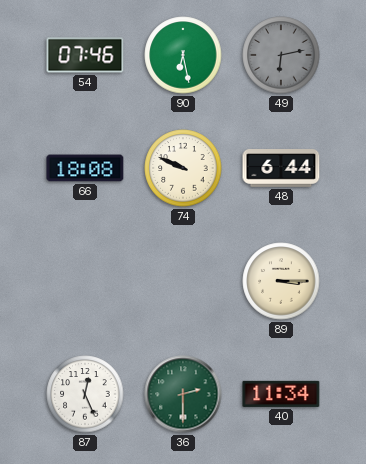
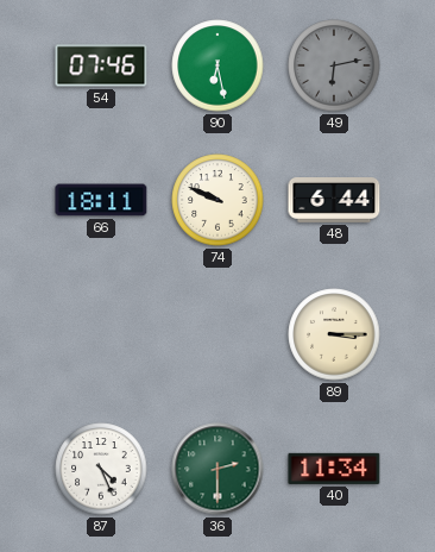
66: 18:08 -> 18:11 (101, 200)
87: 12:26 -> 4:26 (101, 469)
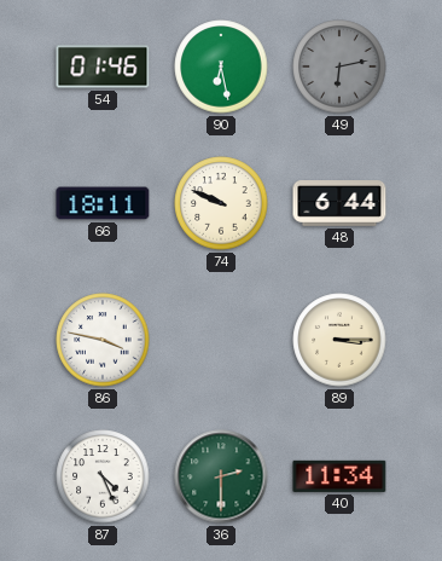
54: 07:46 -> 01:46 (103, 66)
86: none -> 3:47 (103, 340)
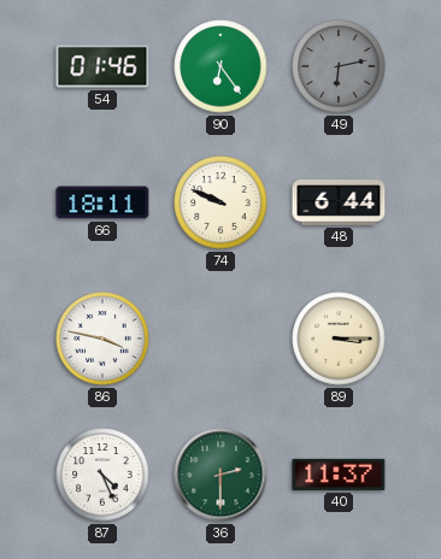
90: 6:28 -> 6:24 (220, 66)
40: 11:34 -> 11:37 (339, 475)
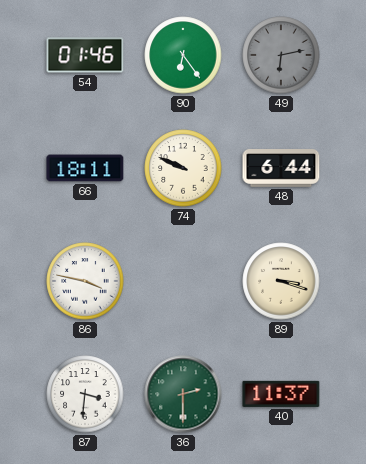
89: 3:15 -> 3:18 (281, 281)
87: 4:26 -> 3:31 (85, 394)
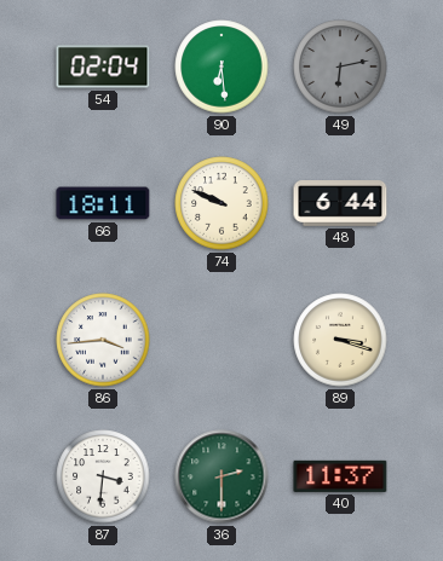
54: 01:46 -> 02:04 (103, 66)
90: 6:24 -> 6:29 (221, 66)
86: 3:47 -> 3:44 (103, 340)
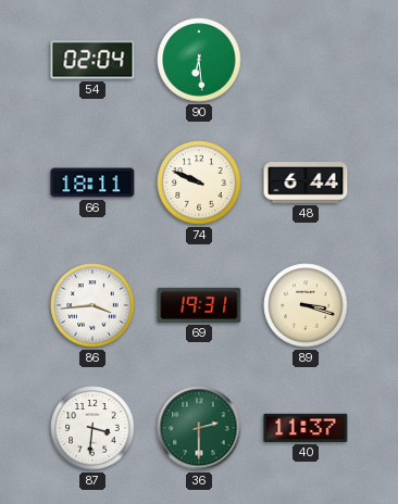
49: 6:13 -> none (340, 66)
69: none -> 19:31 (199, 305)
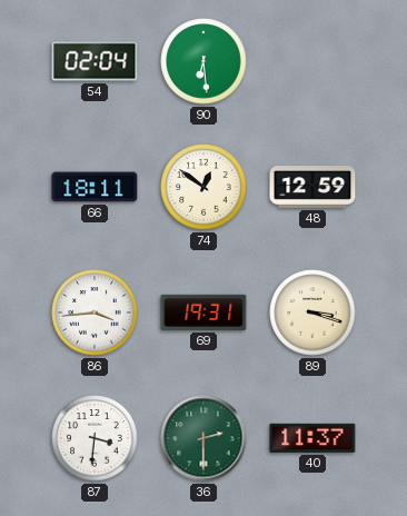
74: 9:49 -> 12:51 (203, 187)
48: 6:44 -> 12:59 (312, 188)
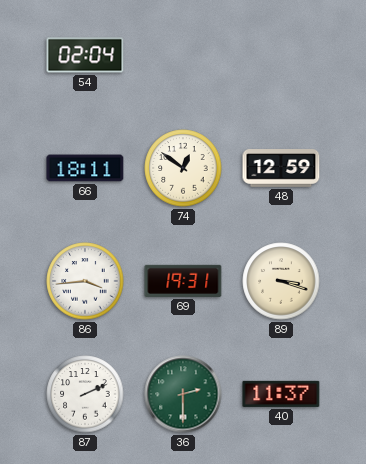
90: 6:29 -> none (203, 61)
87: 3:31 -> 2:11 (85, 394)
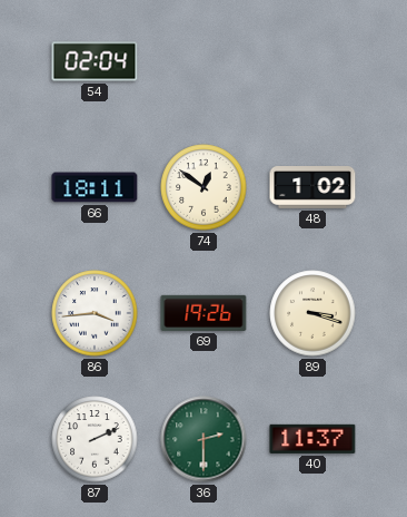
48: 12:59 -> 1:02 (312, 188)
69: 19:31 -> 19:26 (203, 313)
